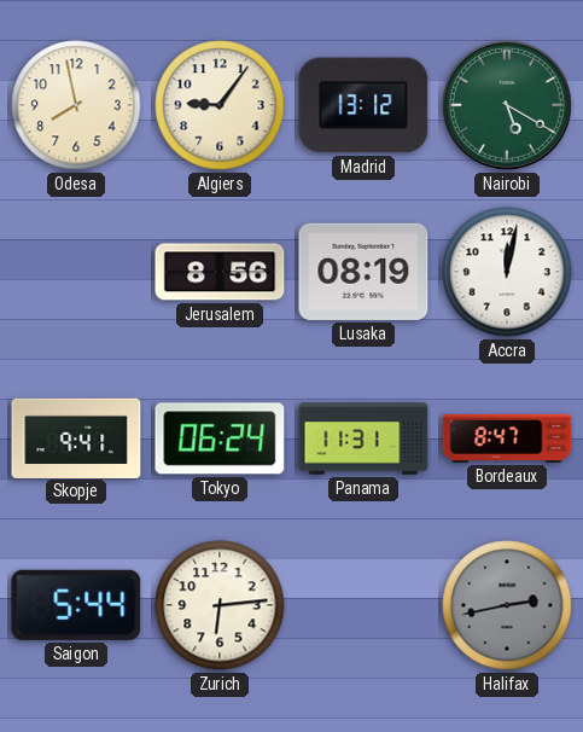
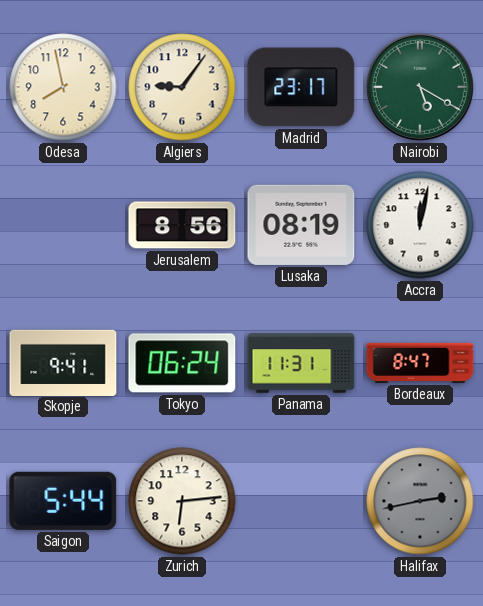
Madrid: 13:12 -> 23:17 (301, 87)
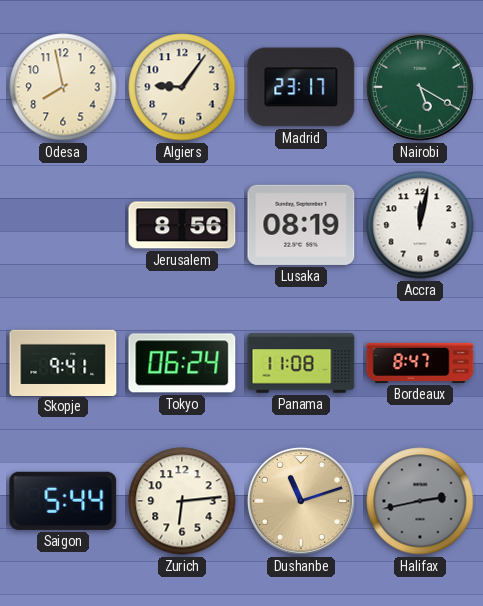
Panama: 11:31 -> 11:08 (301, 363)
Dushanbe: none -> 11:12 (301, 501)
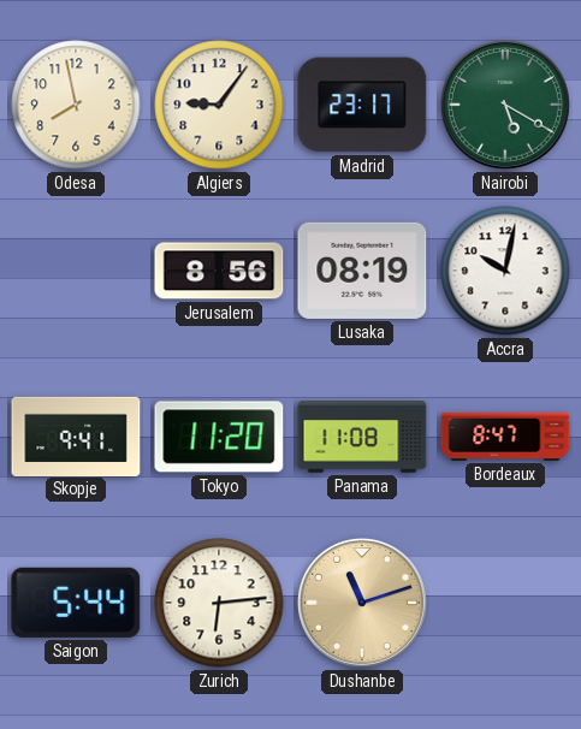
Accra: 12:02 -> 10:02 (505, 271)
Tokyo: 06:24 -> 11:20 (219, 437)
Halifax: 2:43 -> none (420, 501)
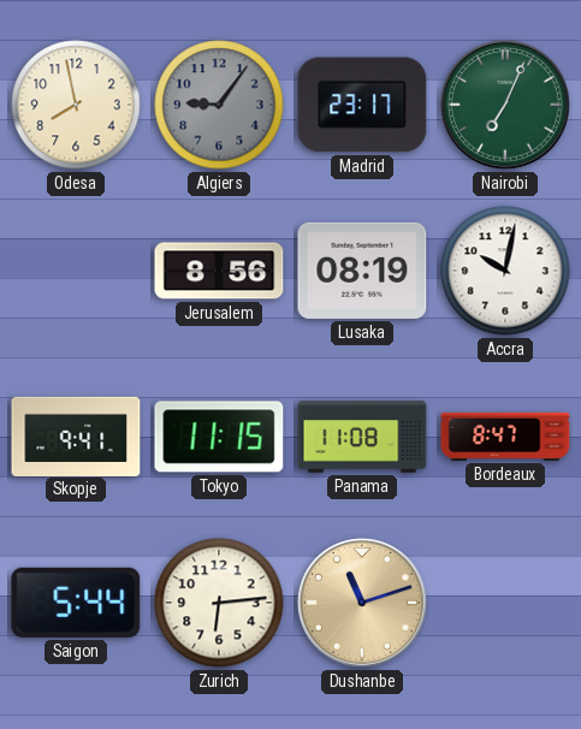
Algiers dial: cream -> grey (219, 105)
Nairobi: 5:20 -> 7:04 (505, 105)
Tokyo: 11:20 -> 11:15 (219, 437)
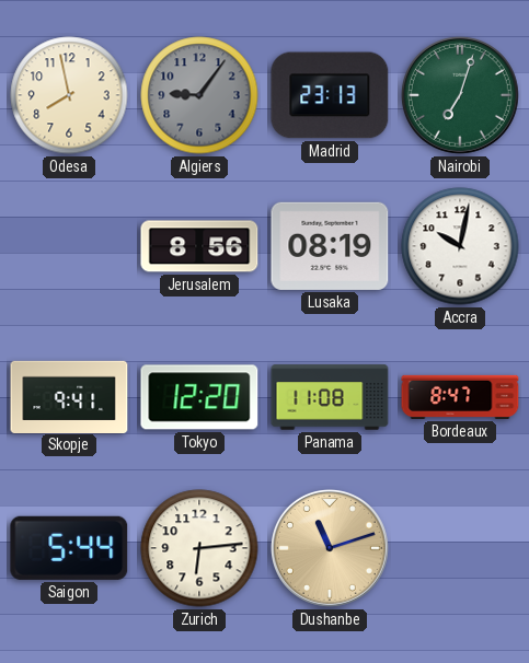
Madrid: 23:17 -> 23:13 (330, 95)
Nairobi: 7:04 -> 7:03 (460, 95)
Tokyo: 11:15 -> 12:20 (199, 397)
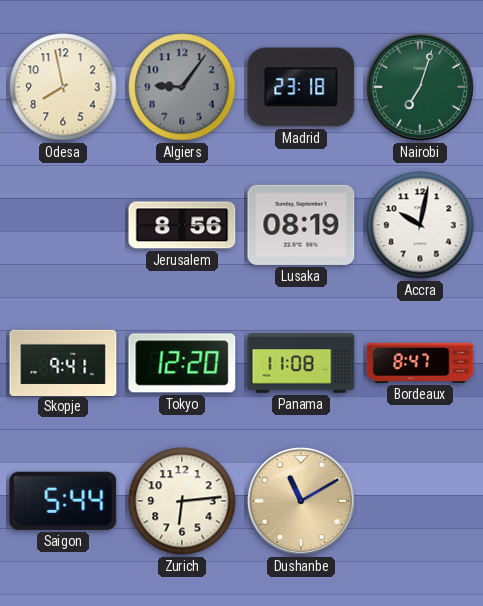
Madrid: 23:13 -> 23:18 (301, 87)
Dushanbe: 11:12 -> 11:10 (301, 501)
